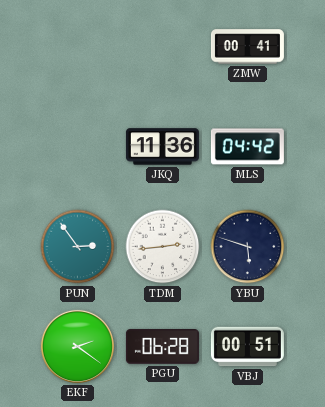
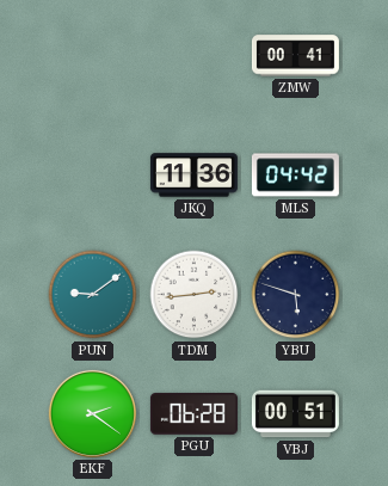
PUN: 2:54 -> 9:09 (93, 295)
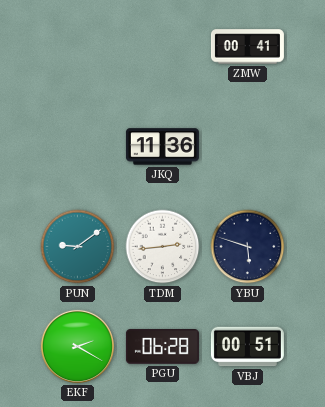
MLS: 04:42 -> none (295, 176)
EKF: 2:21 -> 2:20 (77, 346)
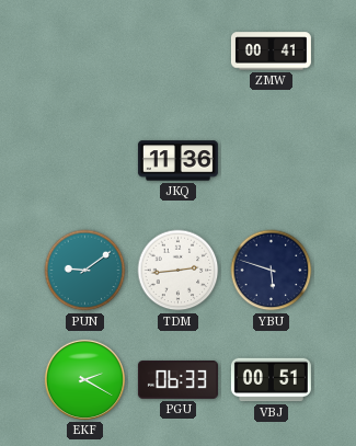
PGU: 06:28 -> 06:33 (177, 380)
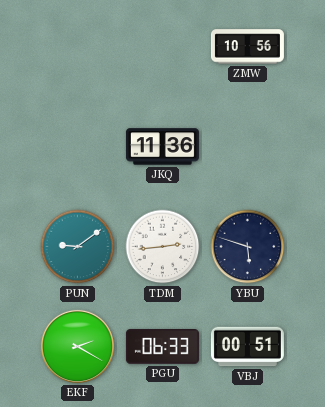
ZMW: 00:41 -> 10:56 (247, 47)
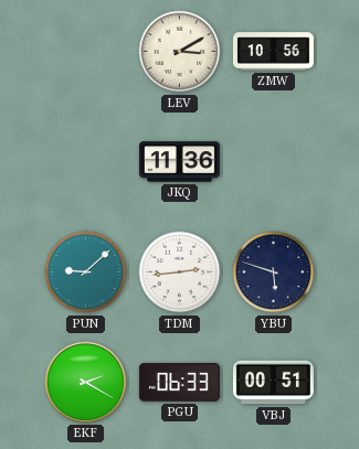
LEV: none -> 3:10 (180, 52)
PUN: 9:09 -> 9:08 (86, 272)
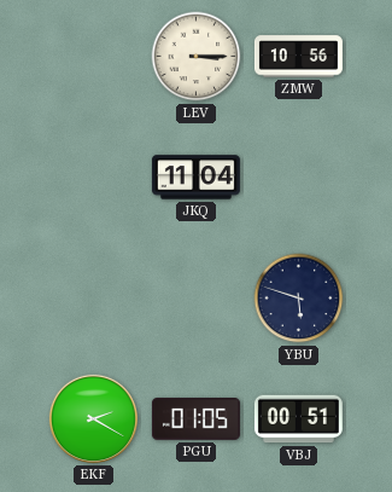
LEV: 3:10 -> 3:15 (197, 57)
JKQ: 11:36 -> 11:04 (195, 178)
PUN: 9:08 -> none (86, 272)
TDM: 2:44 -> none (180, 272)
PGU: 06:33 -> 01:05 (195, 419)
